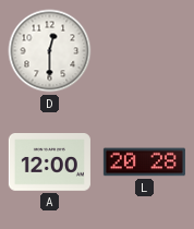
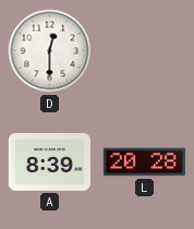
A: 12:00 -> 8:39 (49, 162)
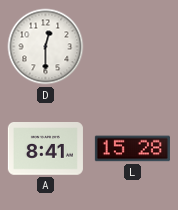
A: 8:39 -> 8:41 (45, 149)
L: 20:28 -> 15:28 (132, 149)
